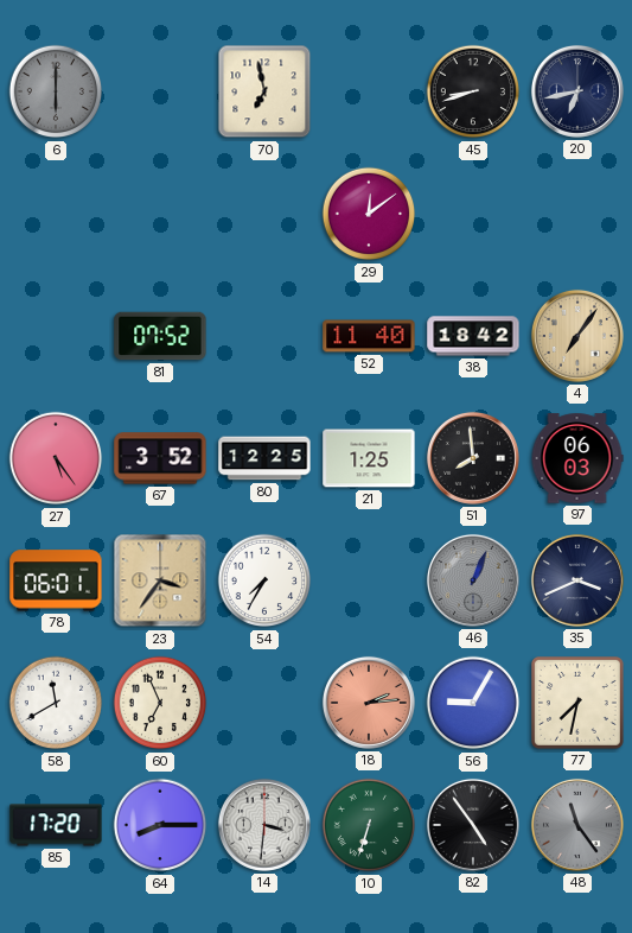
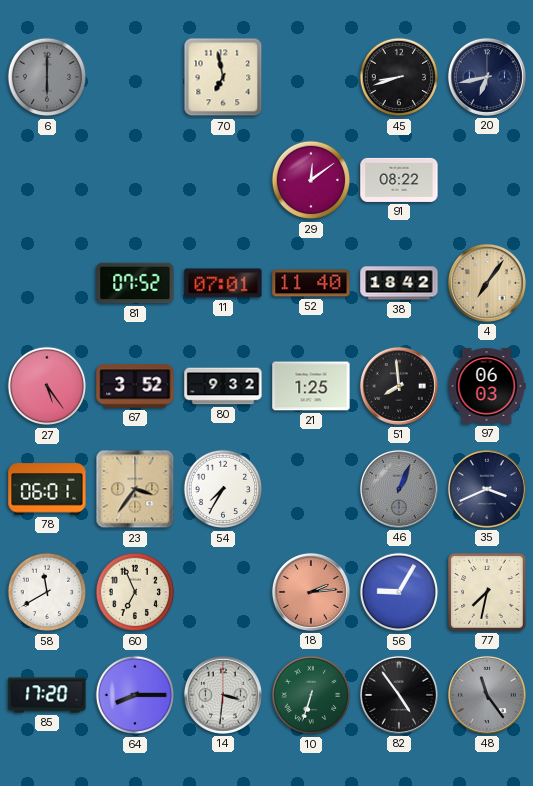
91: none -> 08:22 (399, 180)
11: none -> 07:01 (223, 283)
80: 12:25 -> 9:32 (223, 386)
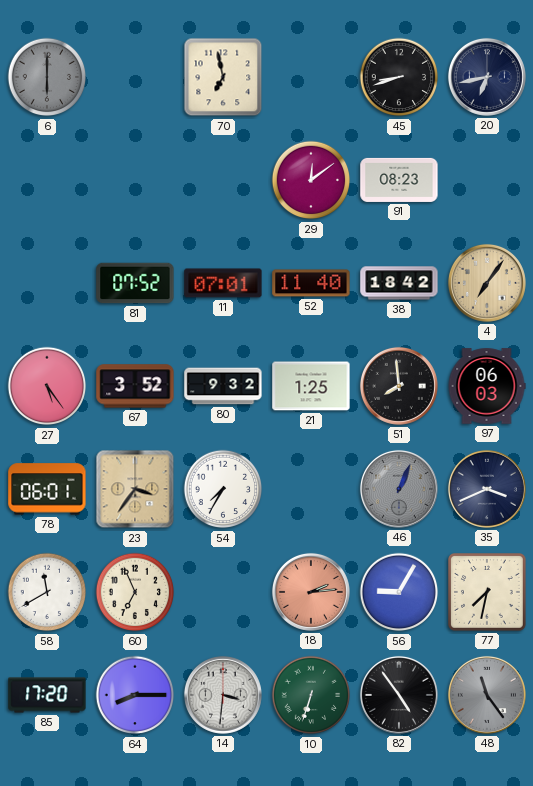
91: 08:22 -> 08:23 (399, 180)
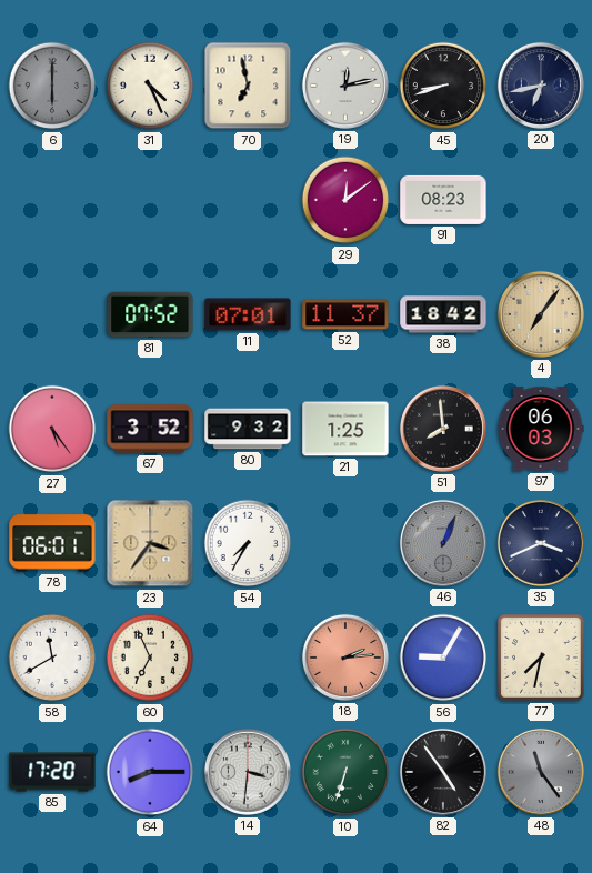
31: none -> 4:26 (150, 86)
19: none -> 12:13 (345, 86)
52: 11:40 -> 11:37 (345, 314)
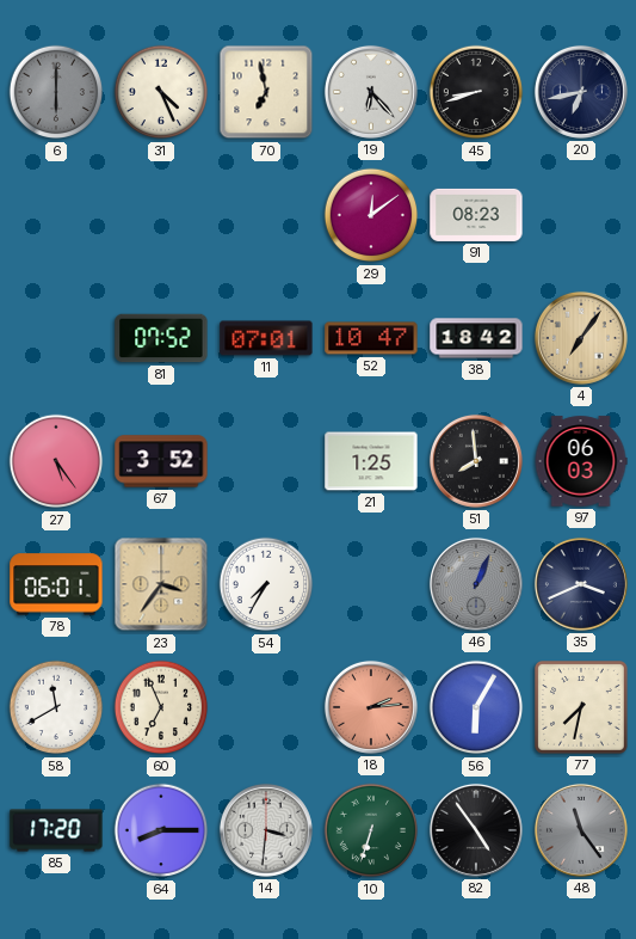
19: 12:13 -> 6:23 (371, 92)
52: 11:37 -> 10:47 (371, 338)
80: 9:32 -> none (248, 429)
56: 9:05 -> 6:05 (476, 707)
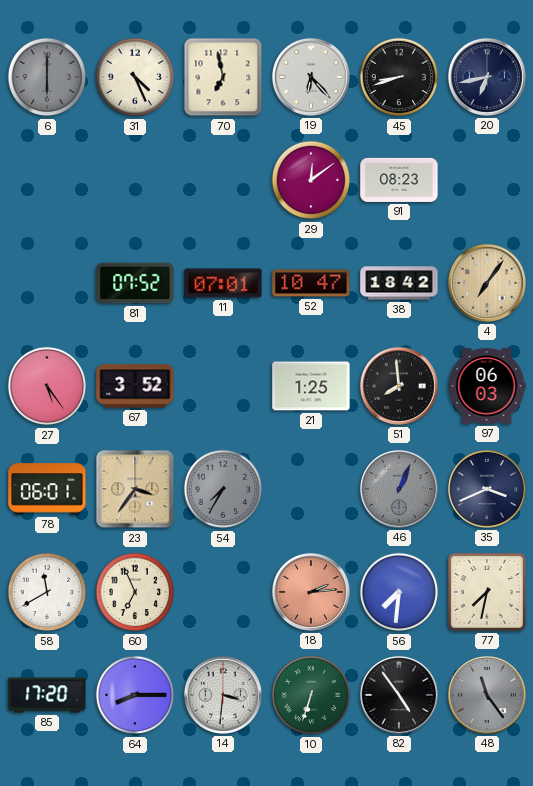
54 dial: white -> grey (223, 489)
56: 6:05 -> 7:31 (399, 592)
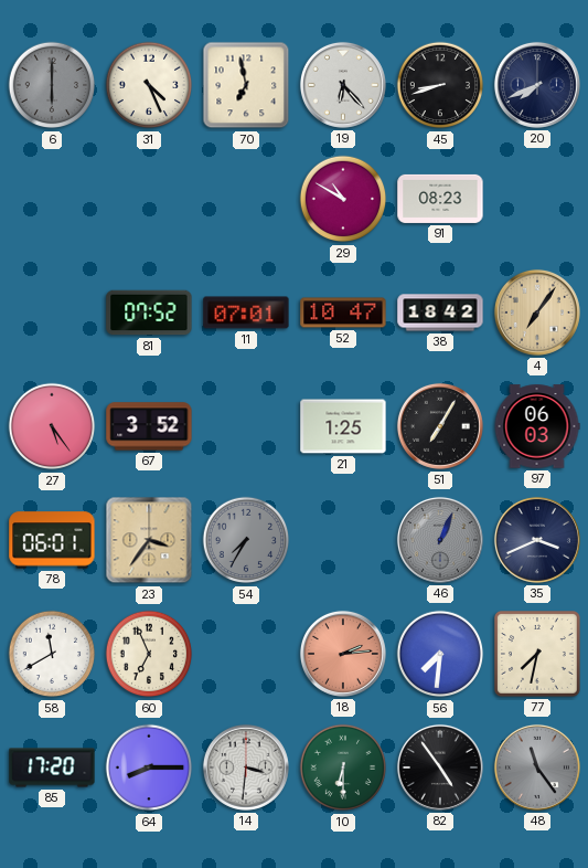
20: 6:43 -> 7:41 (537, 85)
29: 12:09 -> 10:50 (343, 199)
51: 7:59 -> 7:05 (440, 426)
10: 6:33 -> 6:30 (343, 768)
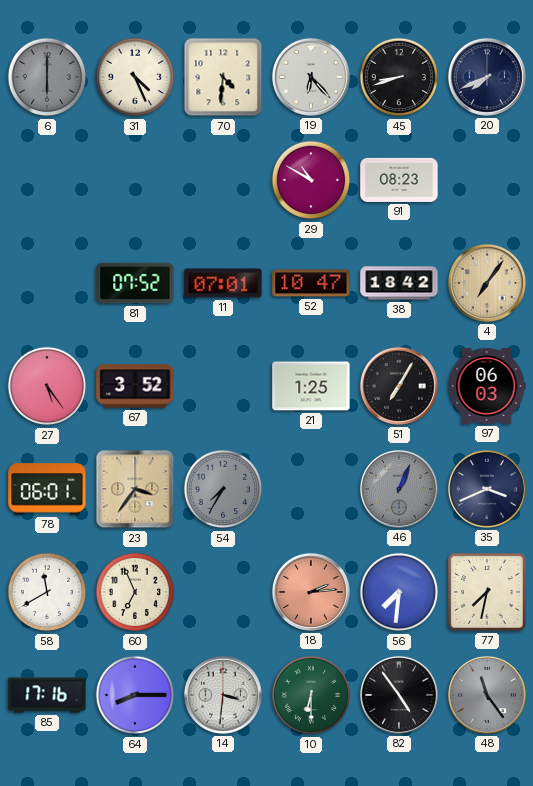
70: 6:58 -> 4:31 (223, 77)
85: 17:20 -> 17:16 (47, 695)
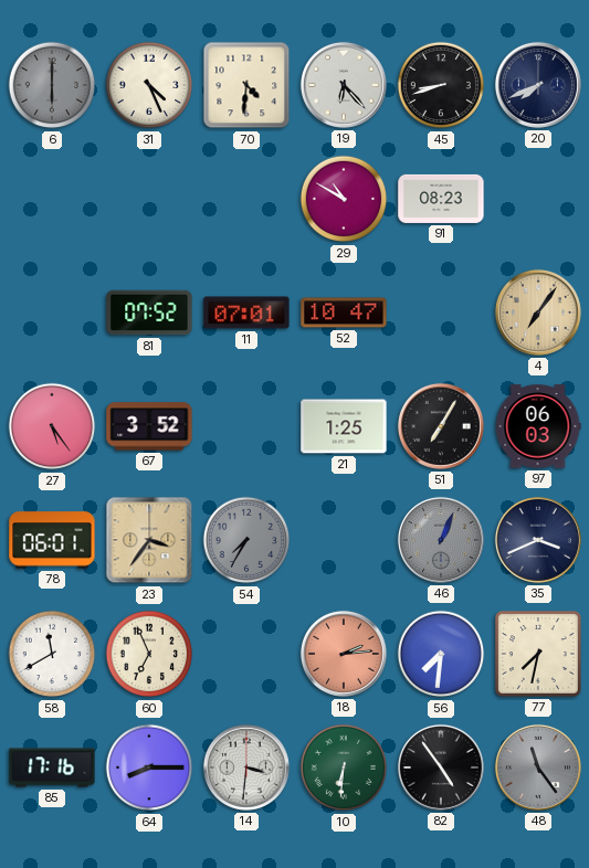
38: 18:42 -> none (399, 283)
10: 6:30 -> 6:31 (344, 768)
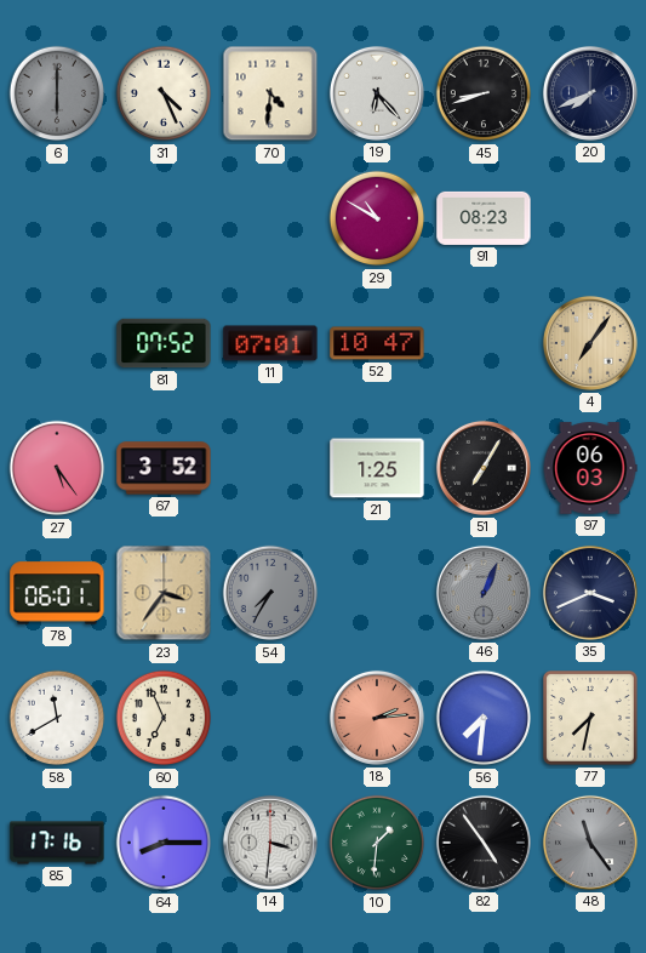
10: 6:31 -> 1:31 (377, 843)
